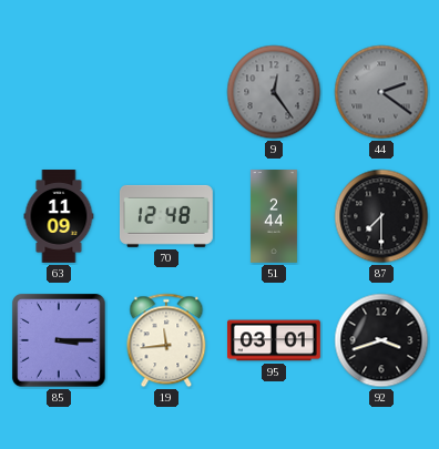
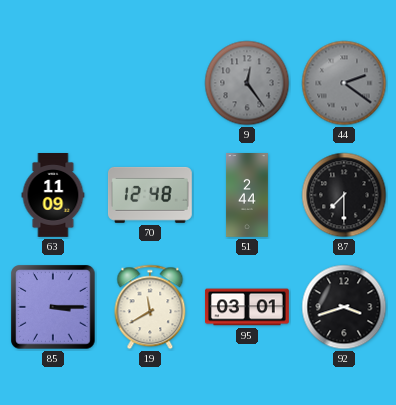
19: 11:44 -> 11:40 (150, 307)
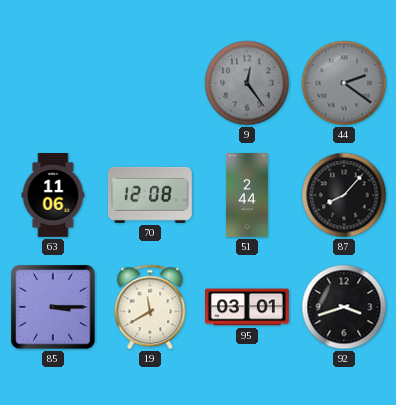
63: 11:09 -> 11:06 (53, 196)
70: 12:48 -> 12:08 (150, 195)
87: 7:30 -> 8:07 (344, 195)
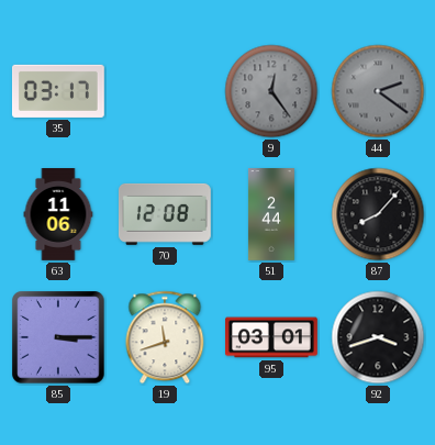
35: none -> 03:17 (58, 91)
19: 11:40 -> 11:42 (165, 337)
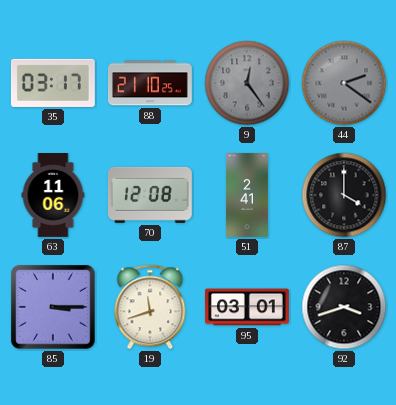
88: none -> 21:10 (151, 83)
51: 2:44 -> 2:41 (247, 196)
87: 8:07 -> 4:00 (344, 195)
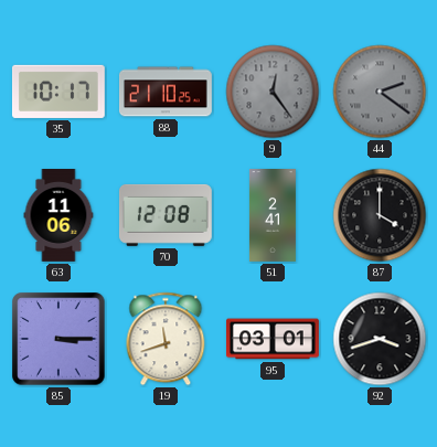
35: 03:17 -> 10:17 (58, 92)
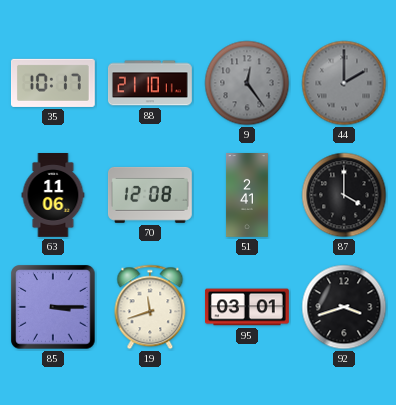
88: 21:10:25 -> 21:10:11 (151, 83)
44: 2:21 -> 2:00 (344, 83)
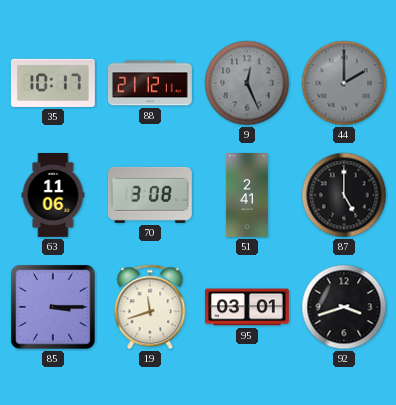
88: 21:10 -> 21:12 (151, 83)
9: 12:24 -> 12:26 (247, 83)
70: 12:08 -> 3:08 (150, 195)
87: 4:00 -> 5:00 (344, 195)
